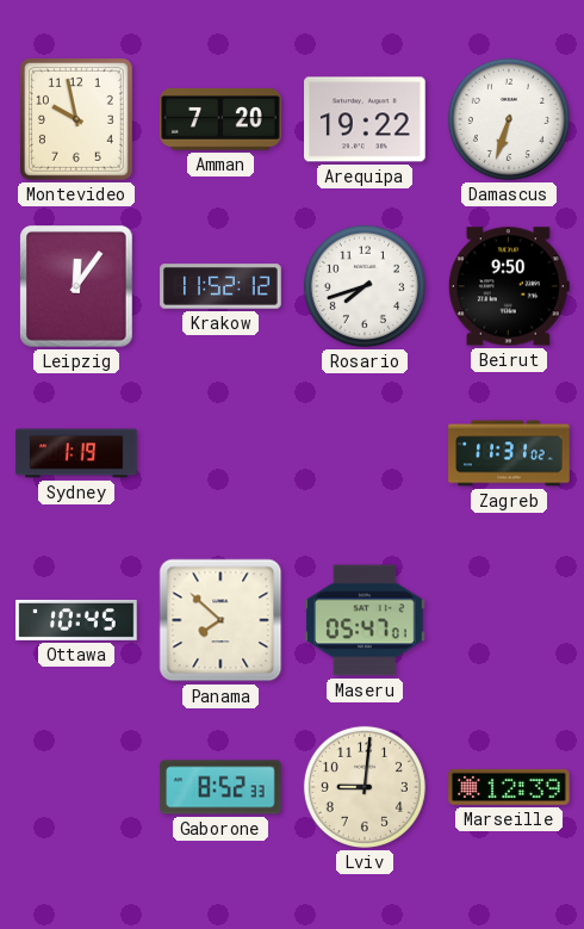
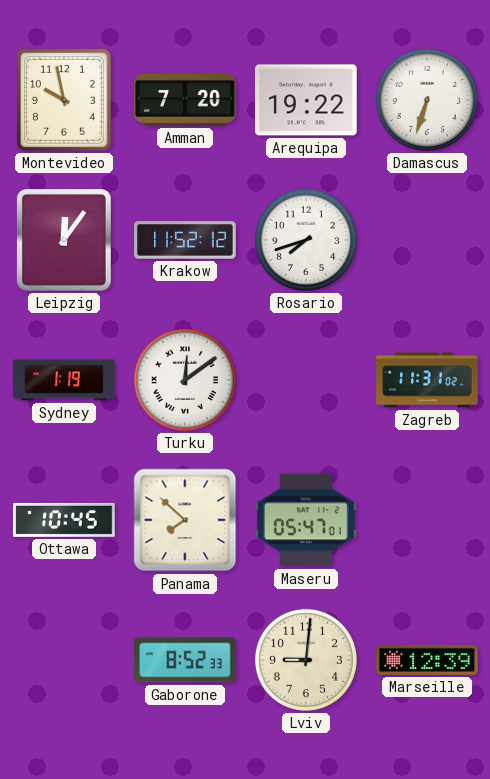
Beirut: 9:50 -> none (509, 286)
Turku: none -> 12:09 (185, 380)
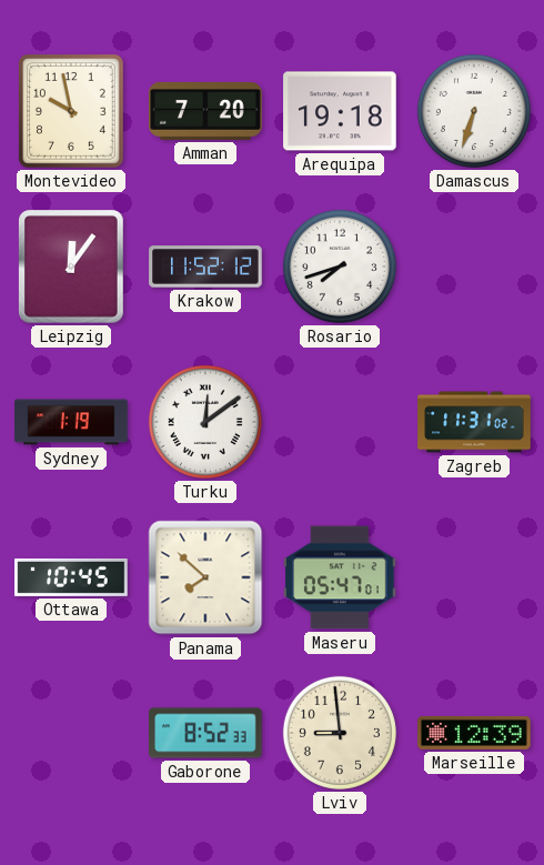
Arequipa: 19:22 -> 19:18 (340, 111)
Lviv: 9:01 -> 8:59 (340, 733)
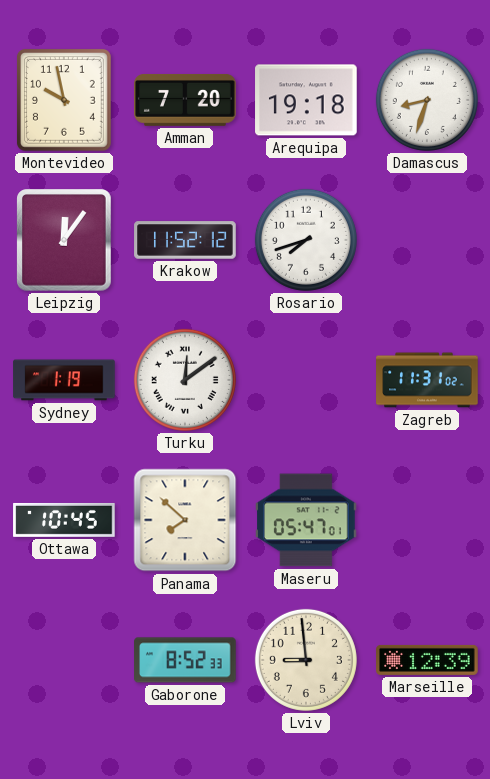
Damascus: 6:33 -> 8:33 (427, 100)
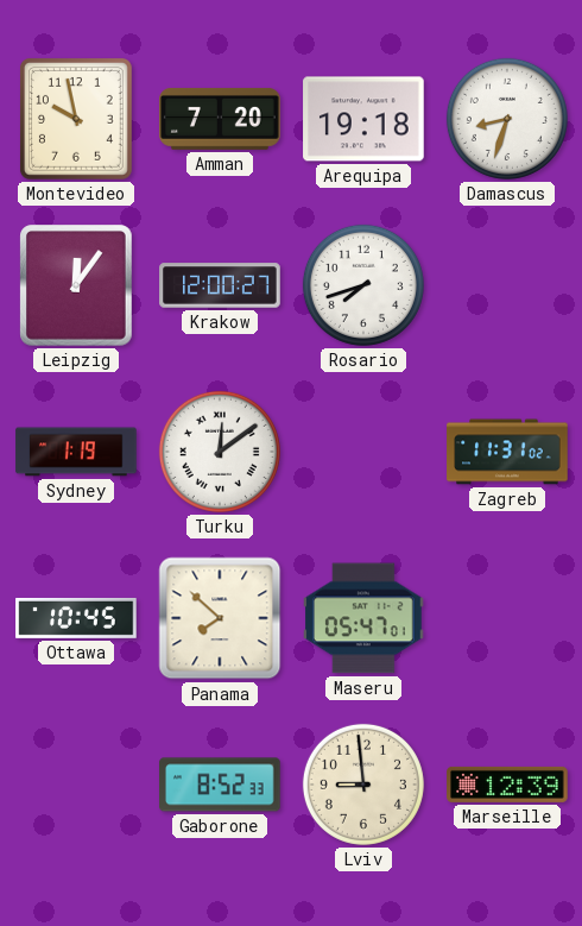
Krakow: 11:52 -> 12:00 (220, 285)
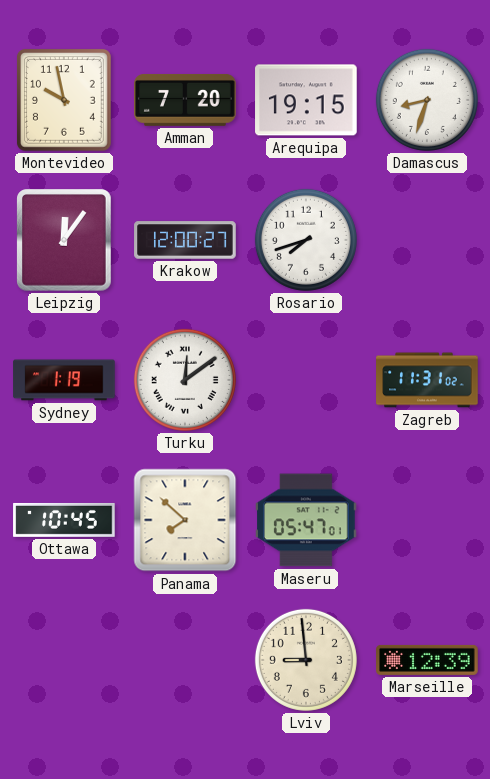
Arequipa: 19:18 -> 19:15 (306, 100)
Gaborone: 8:52 -> none (220, 785)
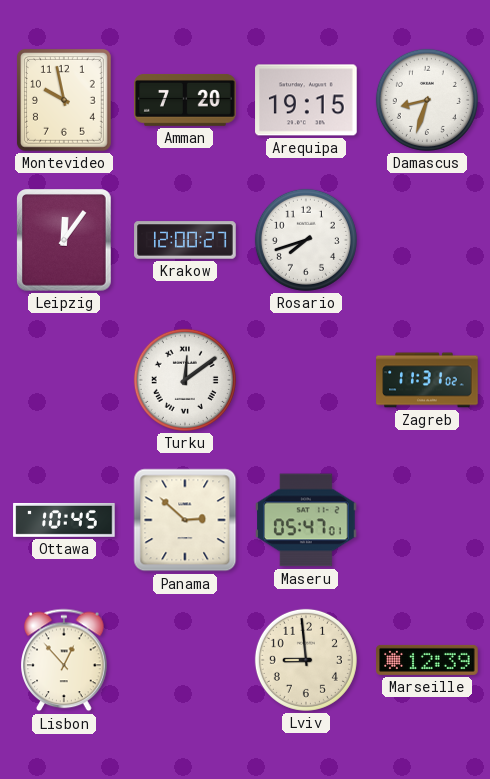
Sydney: 1:19 -> none (64, 380)
Panama: 7:52 -> 2:52 (185, 520)
Lisbon: none -> 12:53 (64, 660)
